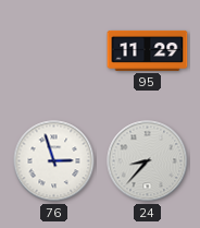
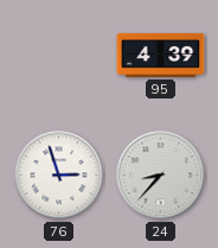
95: 11:29 -> 4:39 (161, 55)
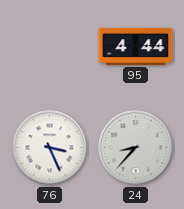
95: 4:39 -> 4:44 (136, 46)
76: 2:57 -> 3:26 (50, 148)
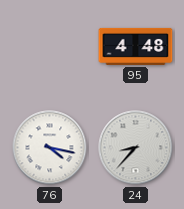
95: 4:44 -> 4:48 (136, 46)
76: 3:26 -> 4:17 (50, 148)
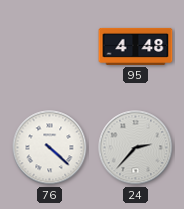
76: 4:17 -> 4:22 (50, 148)
24: 8:37 -> 2:37 (136, 148)
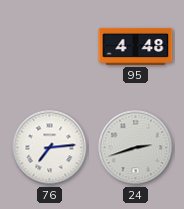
76: 4:22 -> 7:14 (50, 148)
24: 2:37 -> 2:42 (136, 148)
